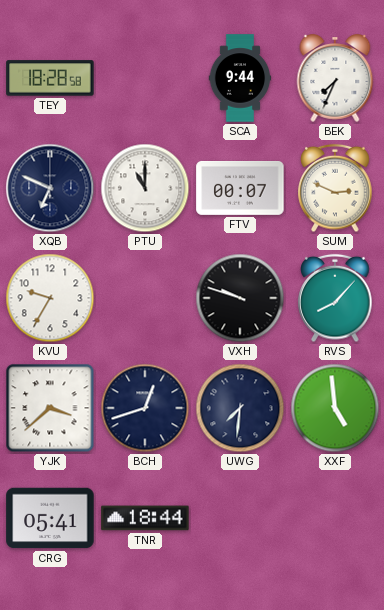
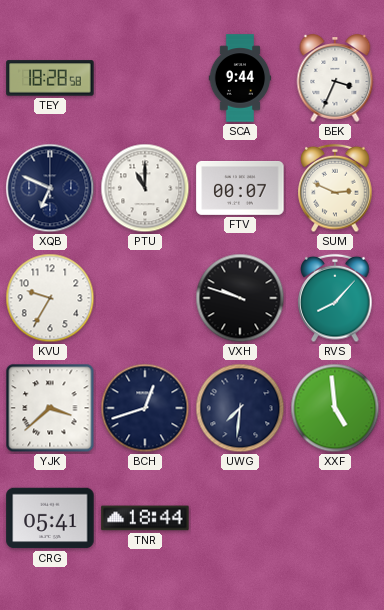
BEK: 7:34 -> 3:34 (335, 78)
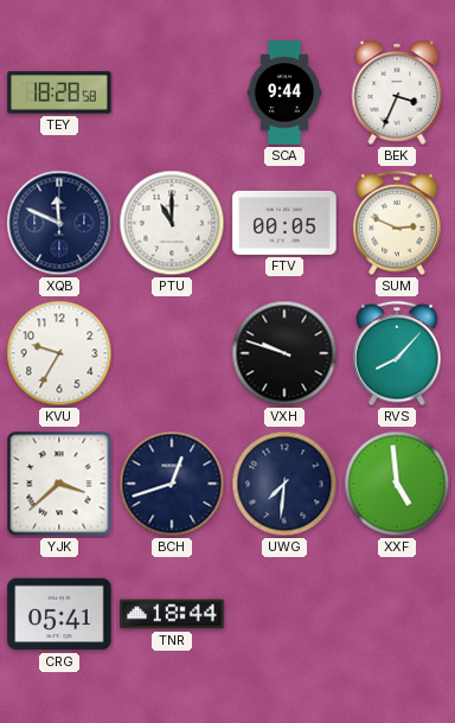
XQB: 6:49 -> 11:49 (59, 223)
FTV: 00:07 -> 00:05 (284, 223)
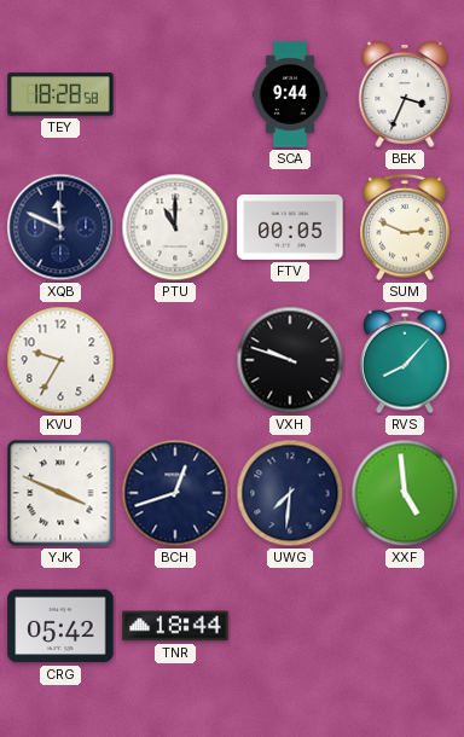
YJK: 3:38 -> 3:49 (60, 493)
CRG: 05:41 -> 05:42 (60, 626)
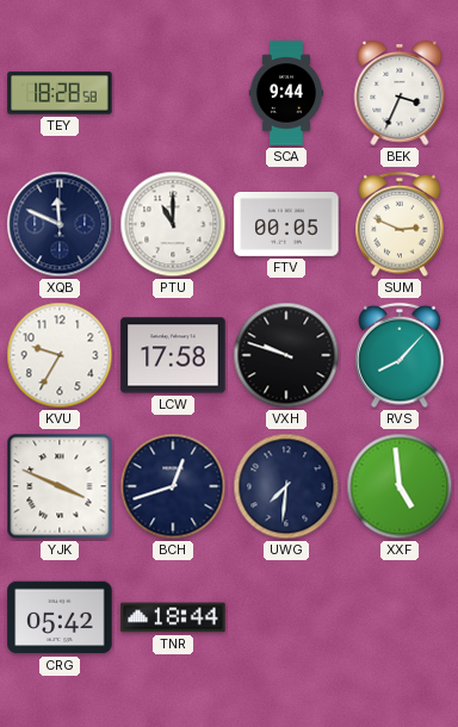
LCW: none -> 17:58 (173, 355)
